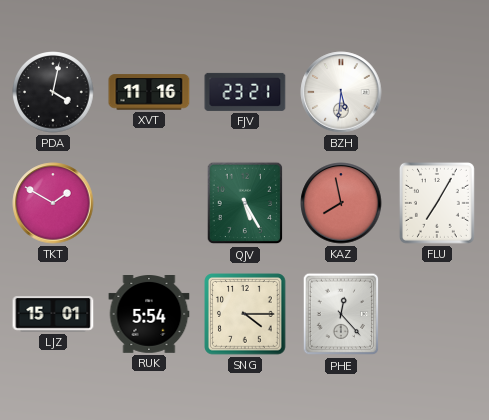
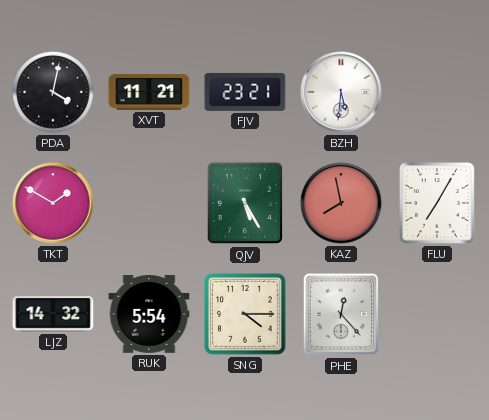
XVT: 11:16 -> 11:21 (149, 92)
LJZ: 15:01 -> 14:32 (53, 314)
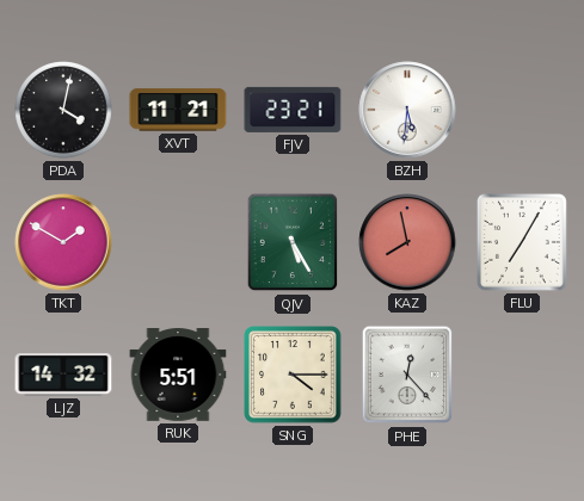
RUK: 5:54 -> 5:51 (178, 376)
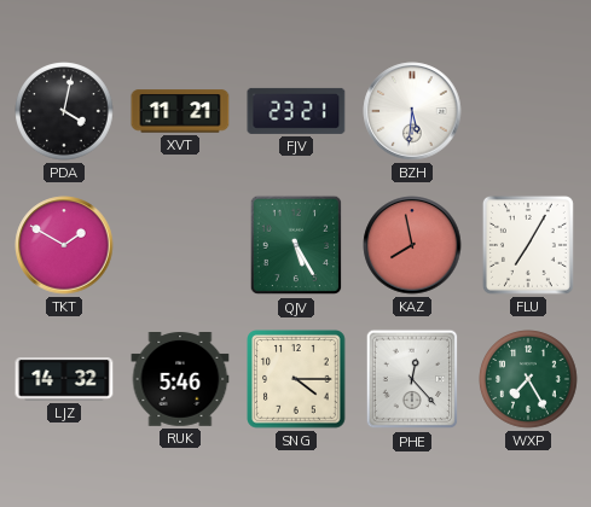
RUK: 5:51 -> 5:46 (180, 380)
WXP: none -> 7:25 (528, 379)
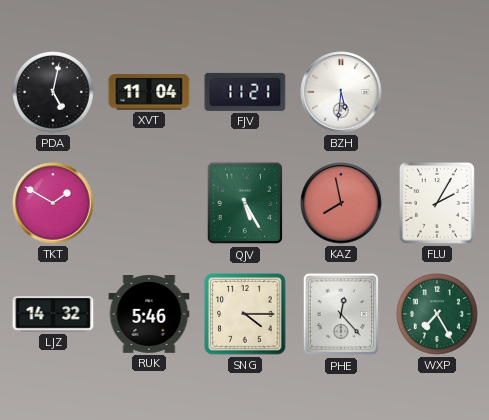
PDA: 4:02 -> 5:02 (53, 92)
XVT: 11:21 -> 11:04 (149, 92)
FJV: 23:21 -> 11:21 (245, 92)
FLU: 7:05 -> 2:05 (437, 203)
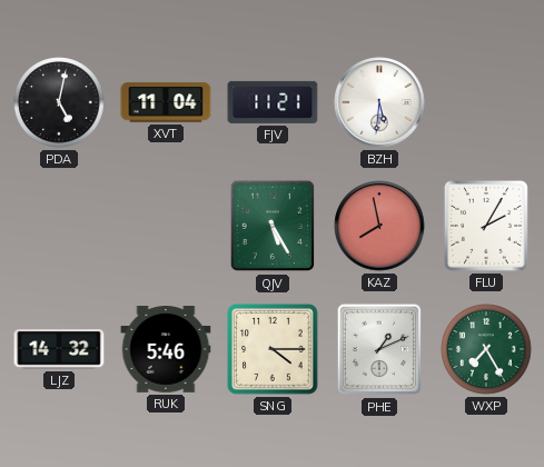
TKT: 1:50 -> none (53, 203)
PHE: 12:23 -> 1:11 (379, 349)
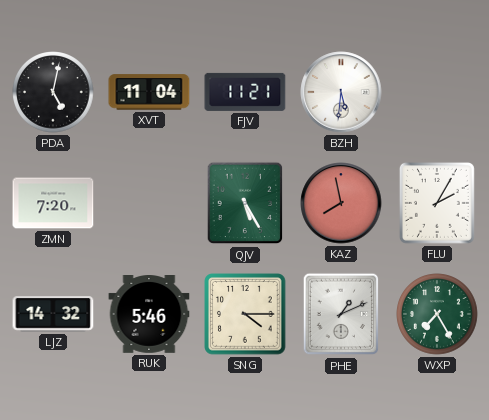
ZMN: none -> 7:20 (53, 203)
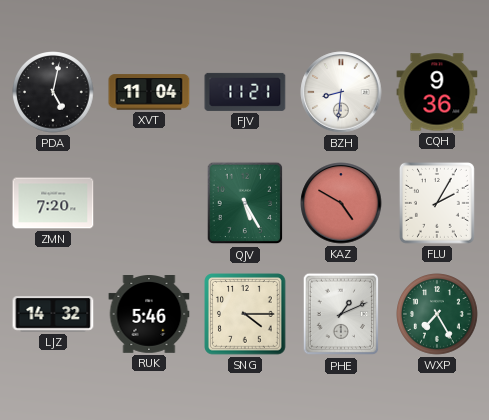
BZH: 5:31 -> 8:31 (341, 92)
CQH: none -> 9:36 (437, 92)
KAZ: 7:58 -> 4:50 (341, 203)
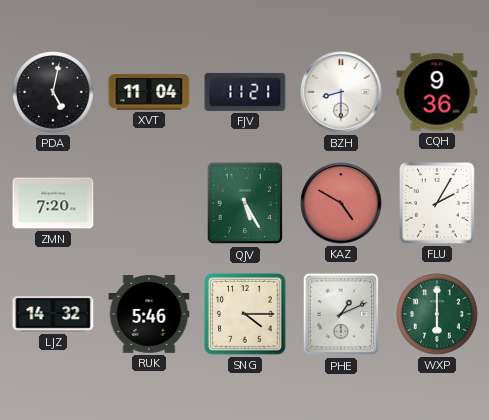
BZH: 8:31 -> 8:30 (341, 92)
WXP: 7:25 -> 6:00 (437, 314)
